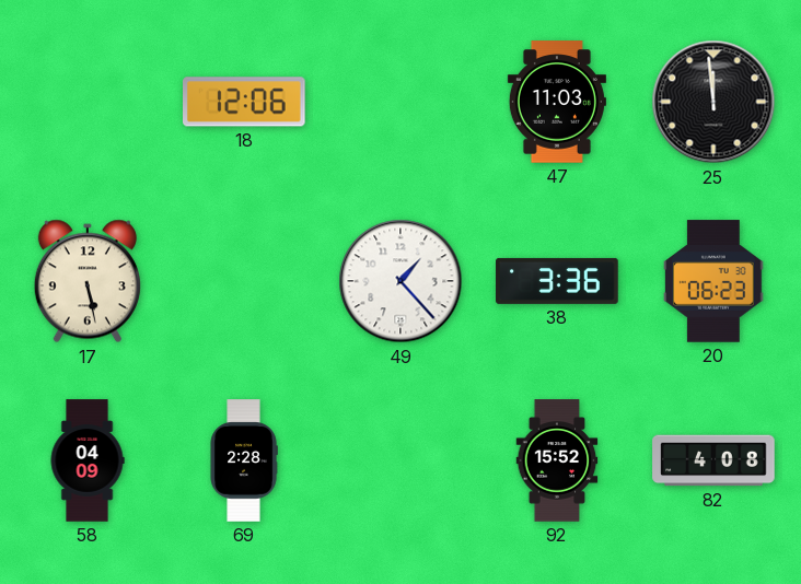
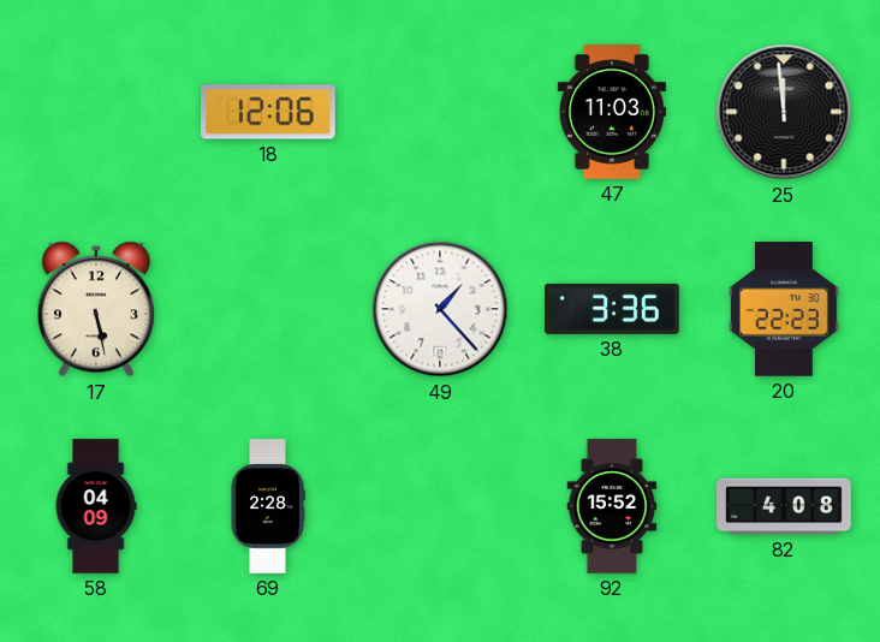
20: 06:23 -> 22:23 (784, 309)
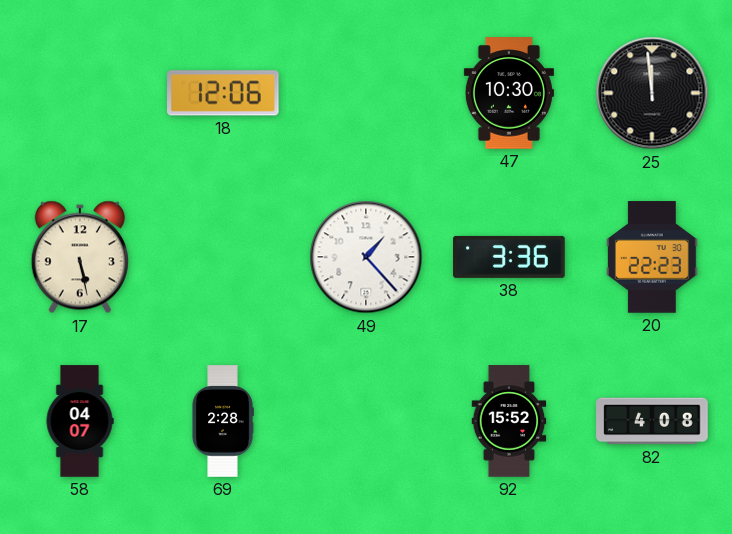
47: 11:03 -> 10:30 (509, 93)
58: 04:09 -> 04:07 (80, 421)
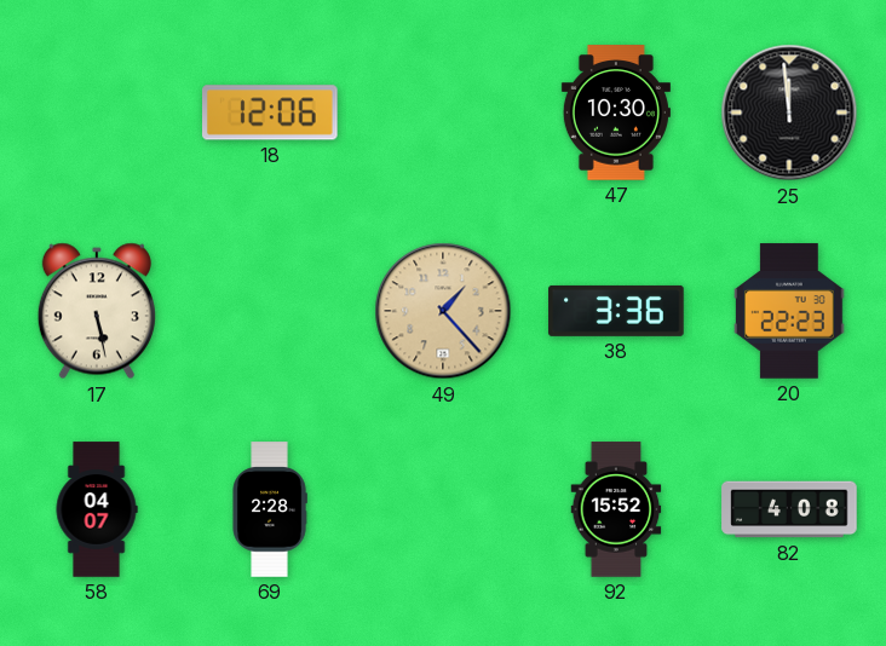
49 dial: white -> champagne (443, 311)
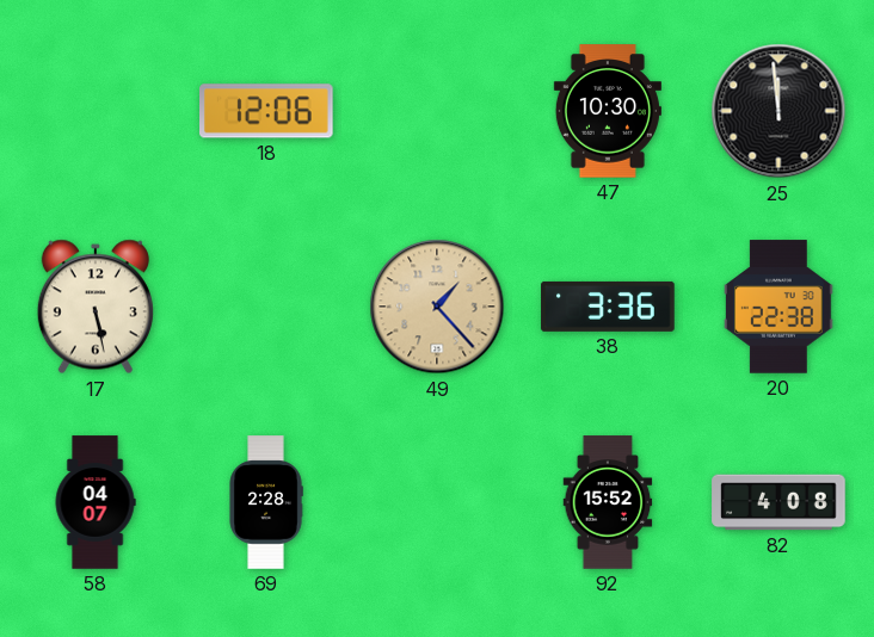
20: 22:23 -> 22:38 (778, 307)
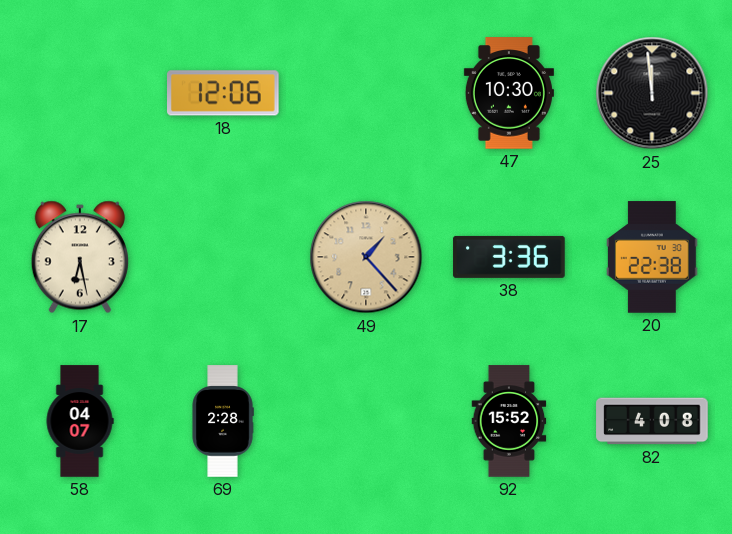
17: 5:28 -> 6:28 (80, 257)
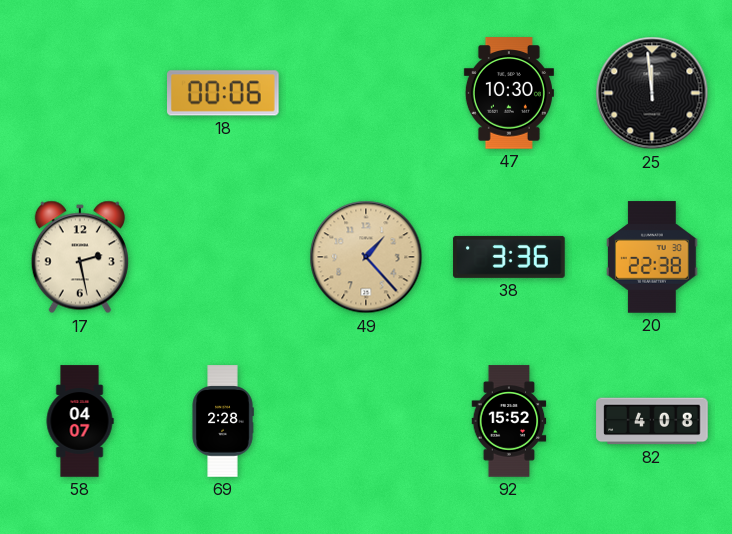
18: 12:06 -> 00:06 (224, 93)
17: 6:28 -> 2:28 (80, 257)
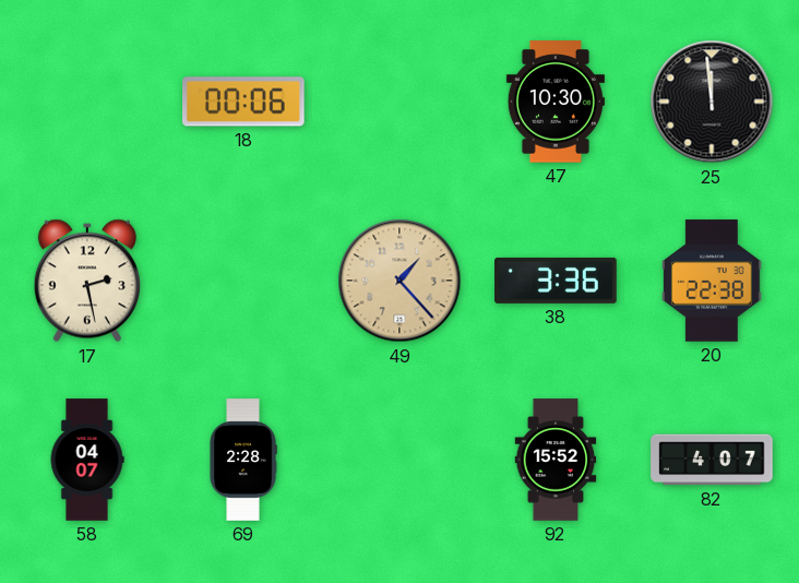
82: 4:08 -> 4:07 (712, 460)
